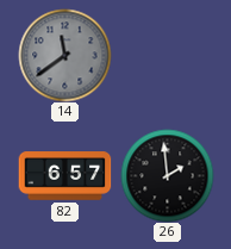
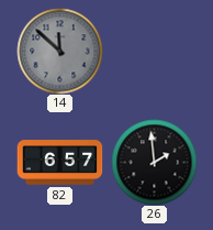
14: 11:39 -> 11:52 (59, 51)
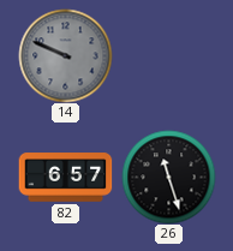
14: 11:52 -> 9:49 (65, 55)
26: 1:59 -> 11:27 (168, 177)
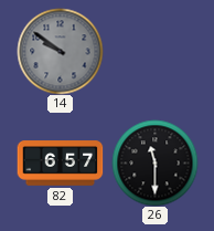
14: 9:49 -> 9:51 (60, 51)
26: 11:27 -> 11:30 (154, 162)
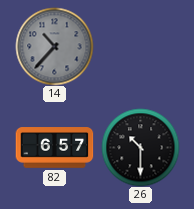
14: 9:51 -> 10:37 (54, 46)
26: 11:30 -> 10:30 (140, 147)
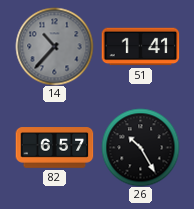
51: none -> 1:41 (140, 47)
26: 10:30 -> 10:25 (140, 147)
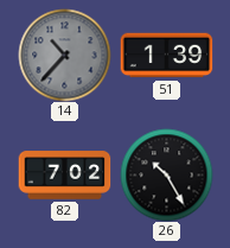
51: 1:41 -> 1:39 (166, 56)
82: 6:57 -> 7:02 (64, 176)
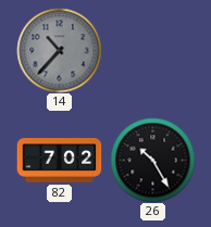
51: 1:39 -> none (166, 56)
